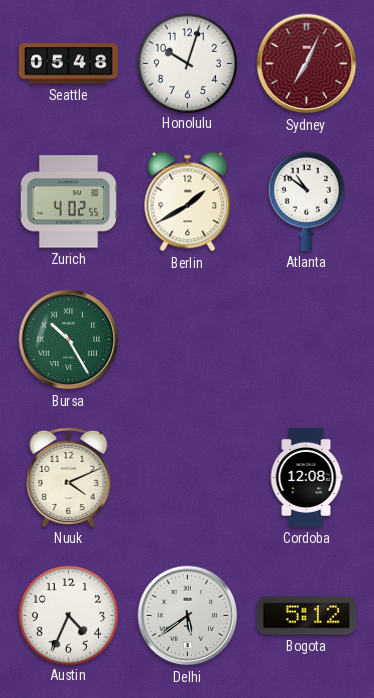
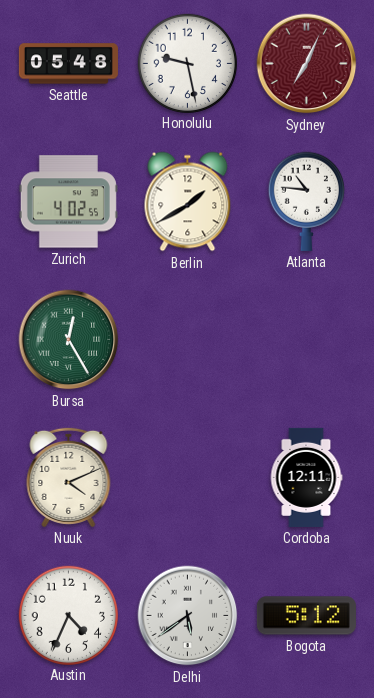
Honolulu: 10:03 -> 9:28 (187, 63)
Atlanta: 10:51 -> 10:46 (306, 201)
Bursa: 10:25 -> 12:25 (69, 340)
Cordoba: 12:08 -> 12:11 (306, 477)
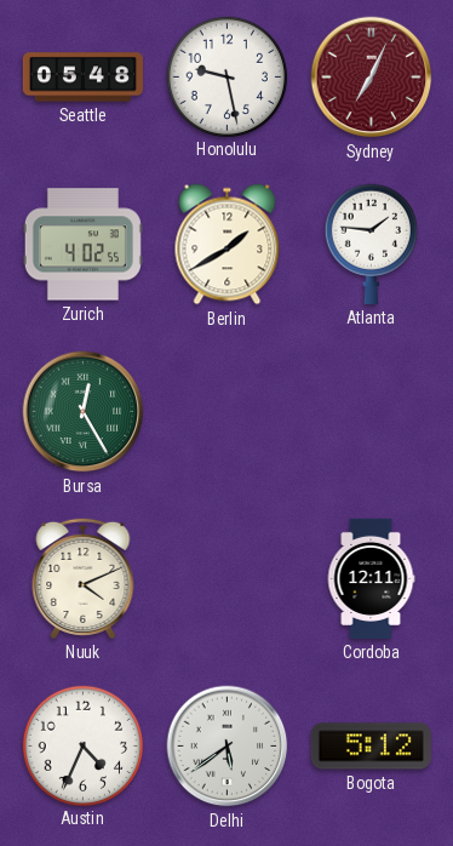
Atlanta: 10:46 -> 1:46 (371, 244)
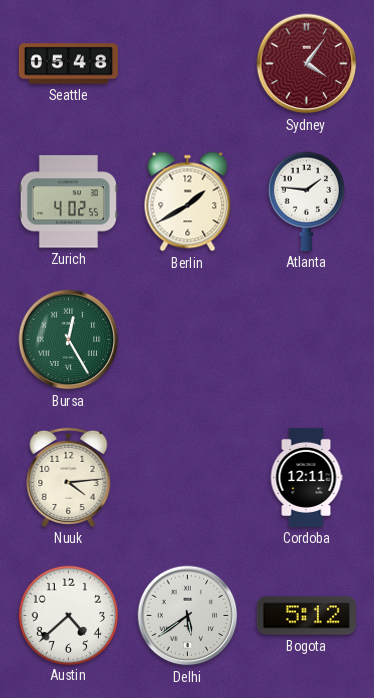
Honolulu: 9:28 -> none (226, 76)
Sydney: 7:04 -> 4:06 (307, 64)
Nuuk: 4:11 -> 4:14 (69, 477)
Austin: 4:34 -> 4:38 (68, 615)
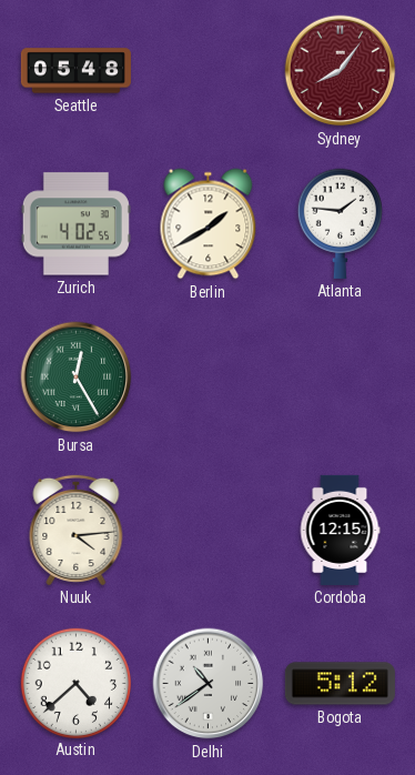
Sydney: 4:06 -> 8:06 (341, 71)
Cordoba: 12:11 -> 12:15 (340, 530)
Delhi: 5:39 -> 10:39 (209, 684)
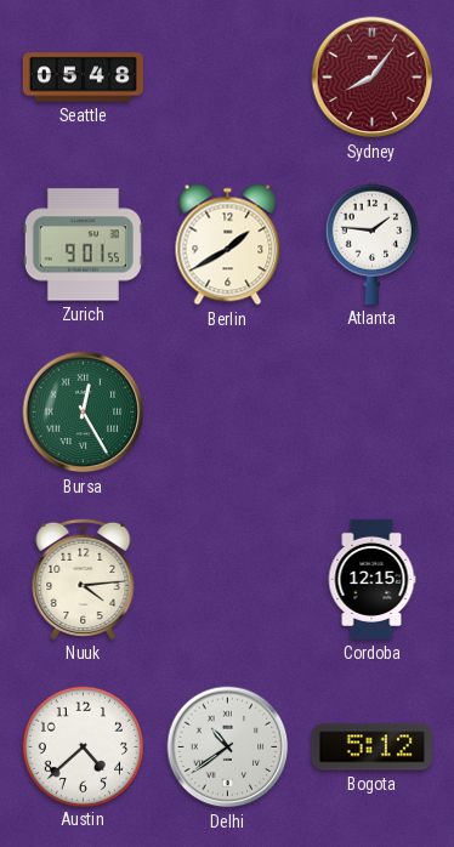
Zurich: 4:02 -> 9:01 (83, 245)
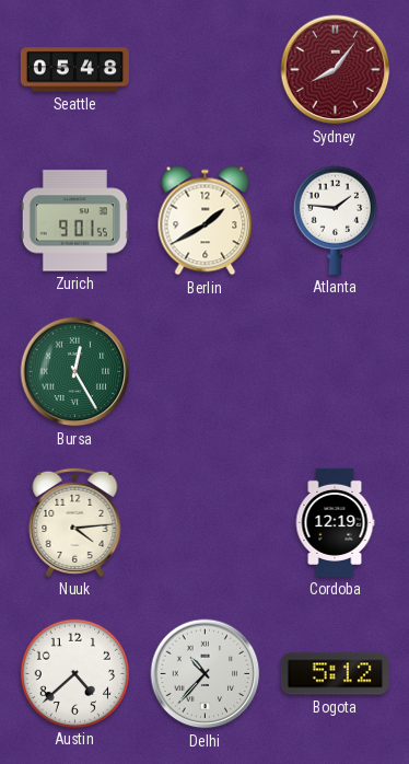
Cordoba: 12:15 -> 12:19 (335, 522)
Delhi: 10:39 -> 10:37 (206, 674)
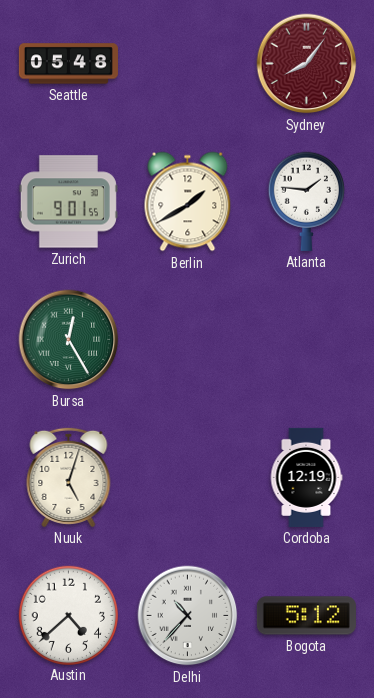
Nuuk: 4:14 -> 5:03 (69, 477)
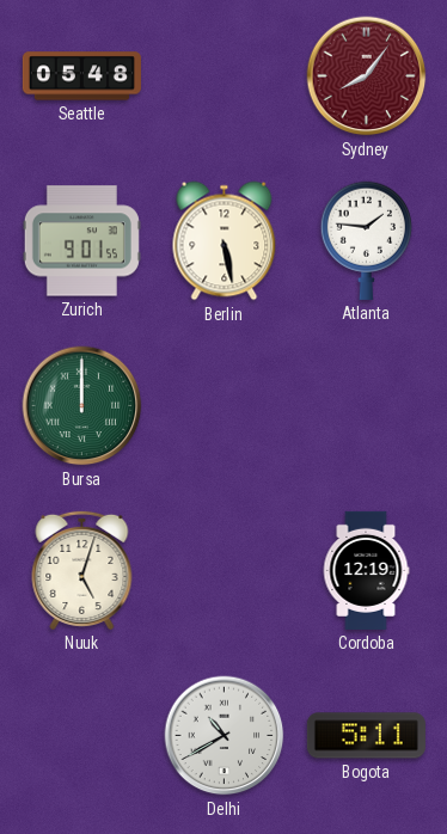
Berlin: 1:40 -> 5:28 (225, 241)
Bursa: 12:25 -> 12:00 (82, 406)
Austin: 4:38 -> none (68, 615)
Delhi: 10:37 -> 10:40 (225, 736)
Bogota: 5:12 -> 5:11 (366, 736)
